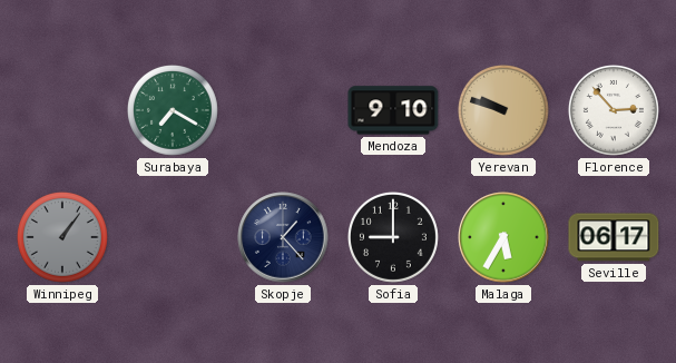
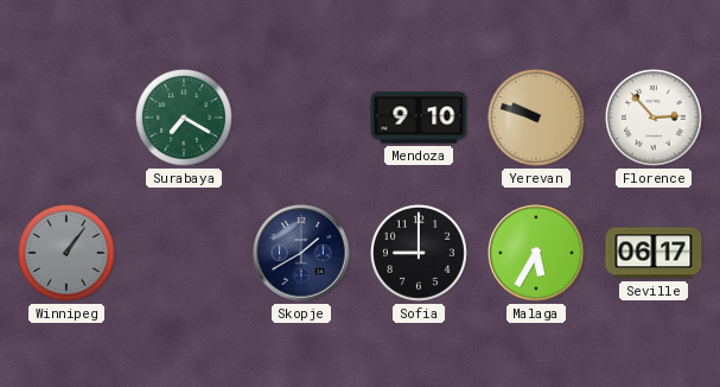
Skopje: 1:23 -> 1:40 (301, 253)
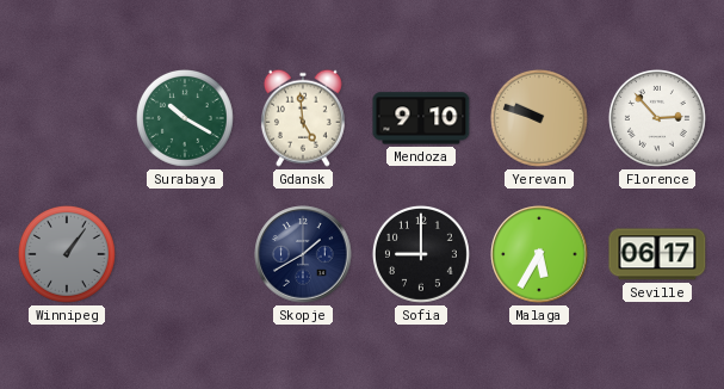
Surabaya: 7:20 -> 10:20 (185, 118)
Gdansk: none -> 4:59 (303, 118)
